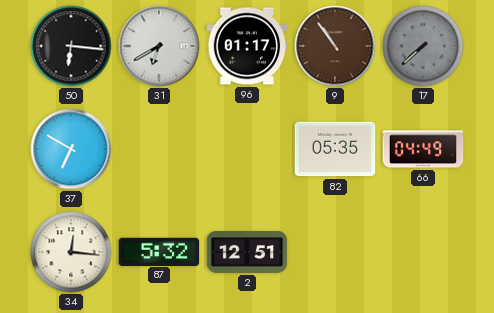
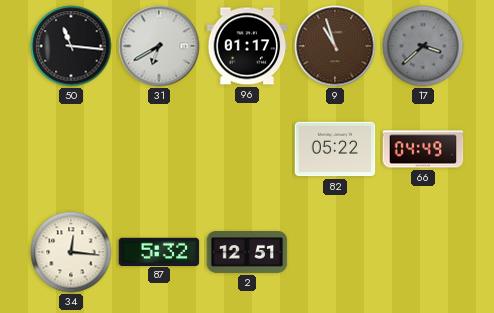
50: 6:16 -> 11:16 (71, 46)
9: 10:54 -> 10:57 (335, 46)
17: 7:38 -> 3:38 (423, 46)
37: 6:50 -> none (71, 149)
82: 05:35 -> 05:22 (335, 149)
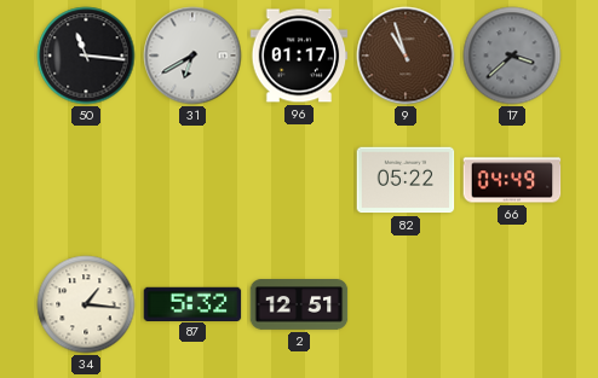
34: 12:16 -> 1:16 (86, 304)
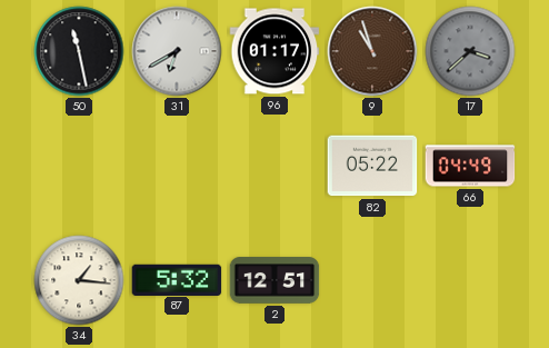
50: 11:16 -> 11:28 (79, 51)
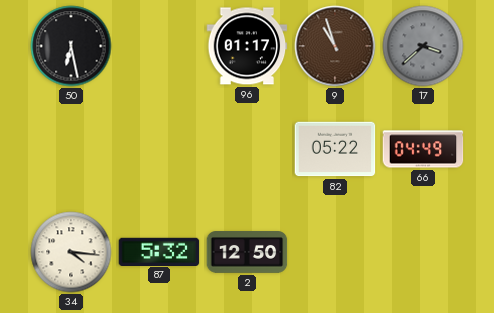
50: 11:28 -> 6:28 (71, 46)
31: 6:40 -> none (177, 51)
34: 1:16 -> 4:16 (71, 252)
2: 12:51 -> 12:50 (247, 252)
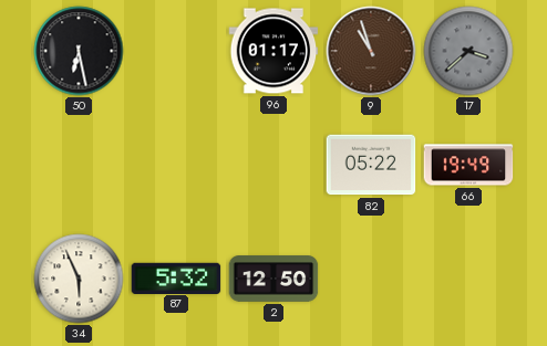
66: 04:49 -> 19:49 (468, 165)
34: 4:16 -> 5:56 (79, 279)
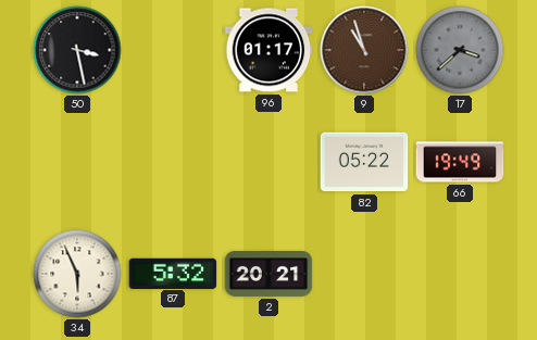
50: 6:28 -> 3:28 (77, 50)
2: 12:50 -> 20:21 (268, 274)
